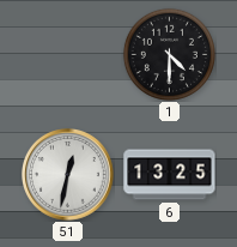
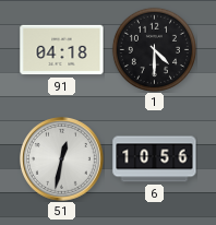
91: none -> 04:18 (62, 50)
6: 13:25 -> 10:56 (155, 159)
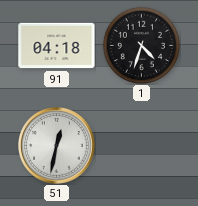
1: 4:30 -> 4:33 (141, 45)
6: 10:56 -> none (155, 159)
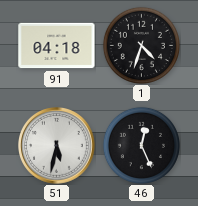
51: 12:32 -> 5:32 (57, 146)
46: none -> 12:26 (141, 145)
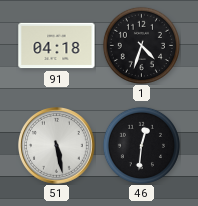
51: 5:32 -> 5:28 (57, 146)
46: 12:26 -> 12:31 (141, 145)
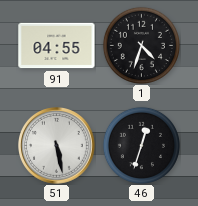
91: 04:18 -> 04:55 (57, 46)
46: 12:31 -> 12:33 (141, 145)
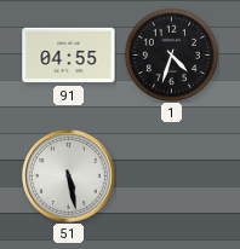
46: 12:33 -> none (141, 145)
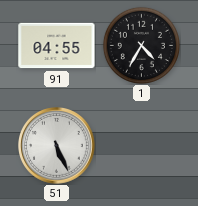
1: 4:33 -> 4:35 (141, 45)
51: 5:28 -> 5:26 (57, 146)
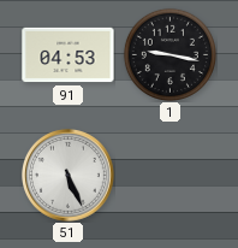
91: 04:55 -> 04:53 (69, 55)
1: 4:35 -> 9:17 (169, 54)
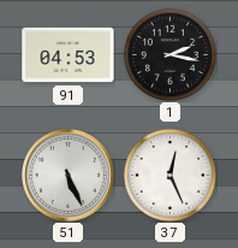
1: 9:17 -> 2:17 (169, 54)
37: none -> 12:26 (169, 175)
